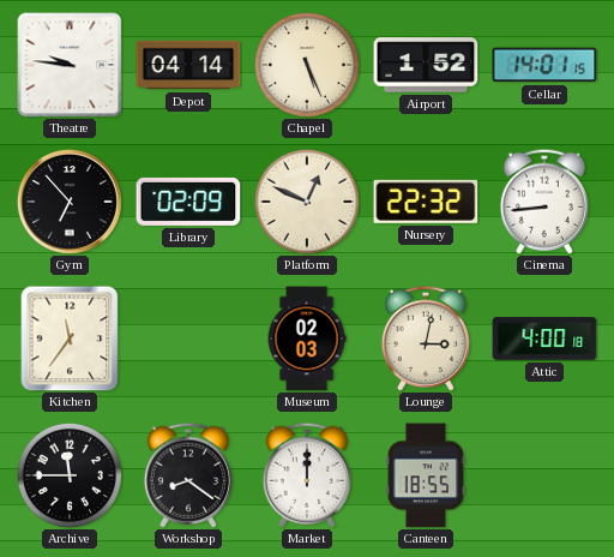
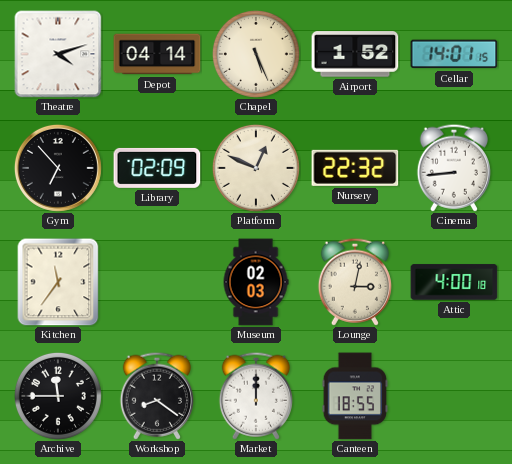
Theatre: 9:46 -> 4:12 (58, 54)
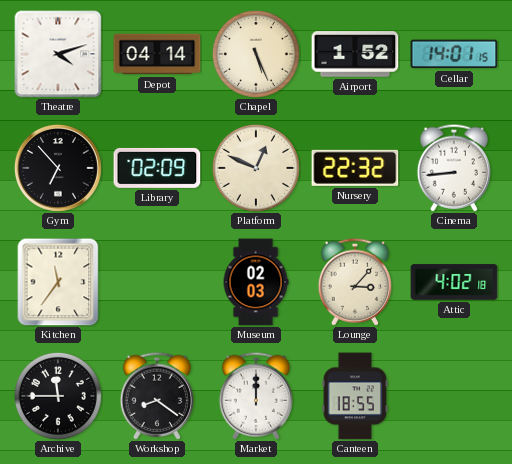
Lounge: 3:02 -> 3:07 (355, 282)
Attic: 4:00 -> 4:02 (454, 282)
